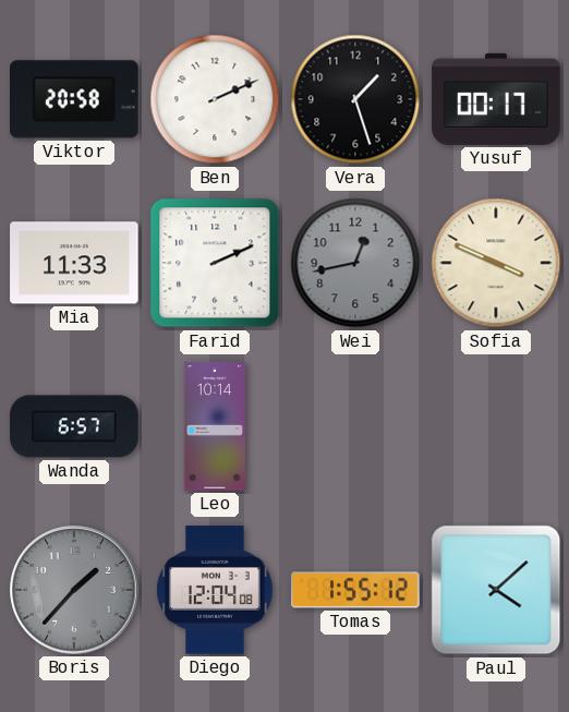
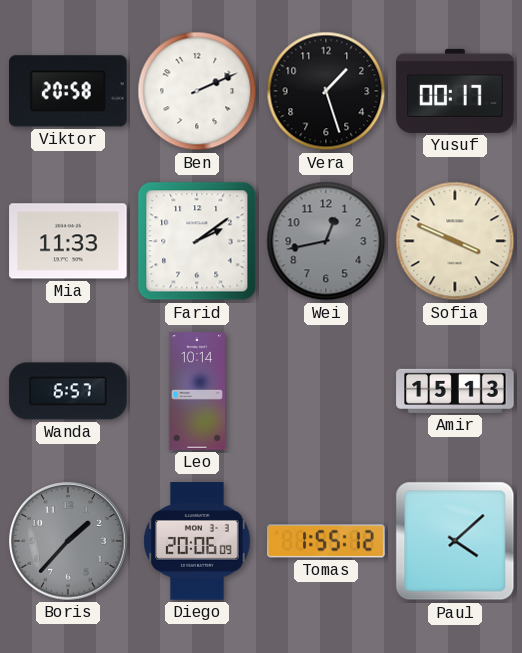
Farid: 2:11 -> 2:09 (197, 241)
Amir: none -> 15:13 (455, 391)
Diego: 12:04 -> 20:06 (197, 541)
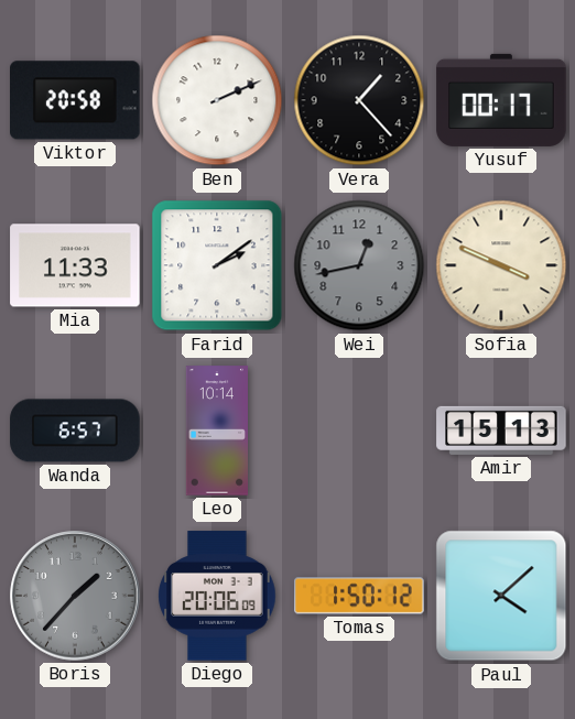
Vera: 1:27 -> 1:23 (359, 100)
Tomas: 1:55 -> 1:50 (359, 596)
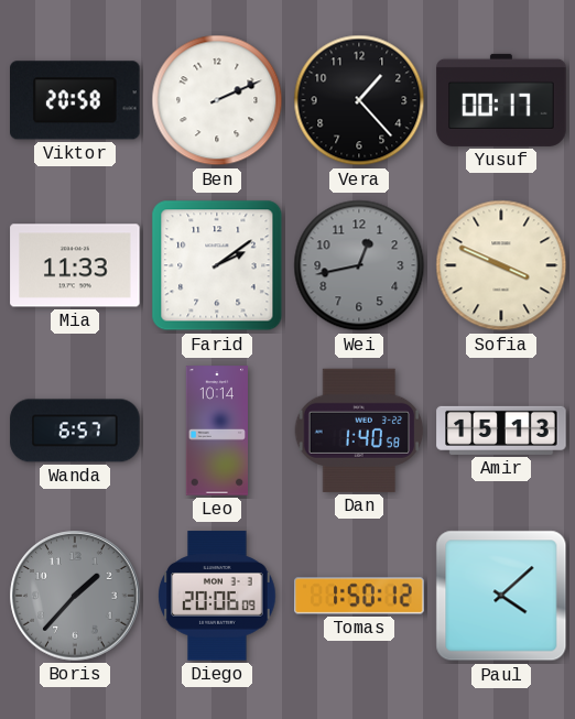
Dan: none -> 1:40 (359, 431)
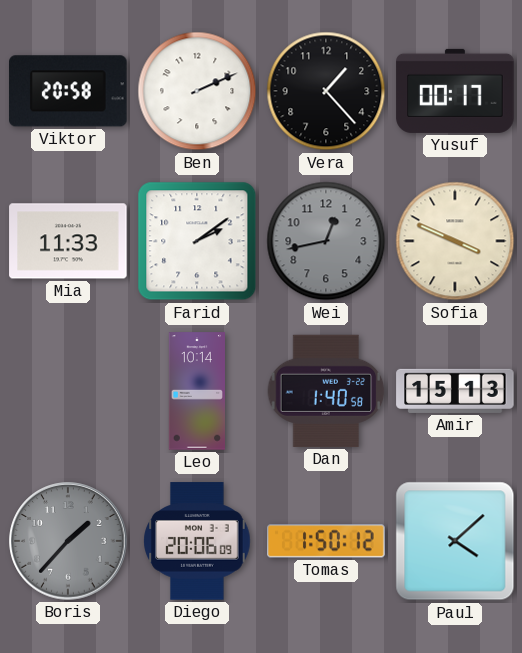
Wanda: 6:57 -> none (75, 431)
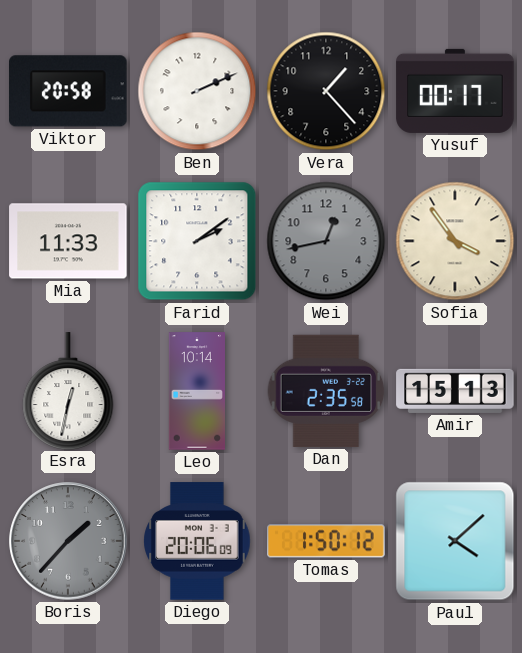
Sofia: 3:49 -> 3:54 (455, 241)
Esra: none -> 12:32 (68, 391)
Dan: 1:40 -> 2:35 (326, 391)
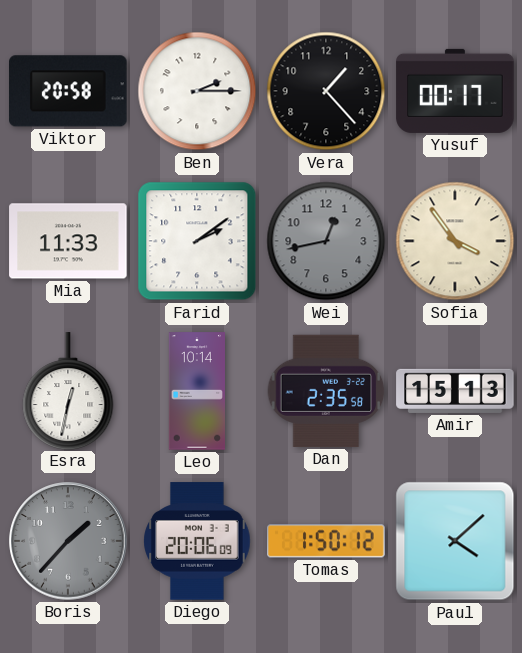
Ben: 2:11 -> 2:15 (197, 91)
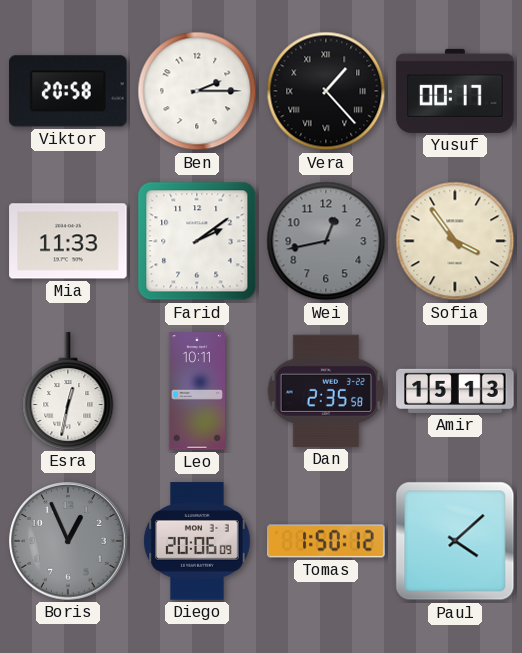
Vera numerals: Arabic -> Roman (326, 91)
Leo: 10:14 -> 10:11 (196, 391)
Boris: 1:37 -> 12:56 (68, 541)
